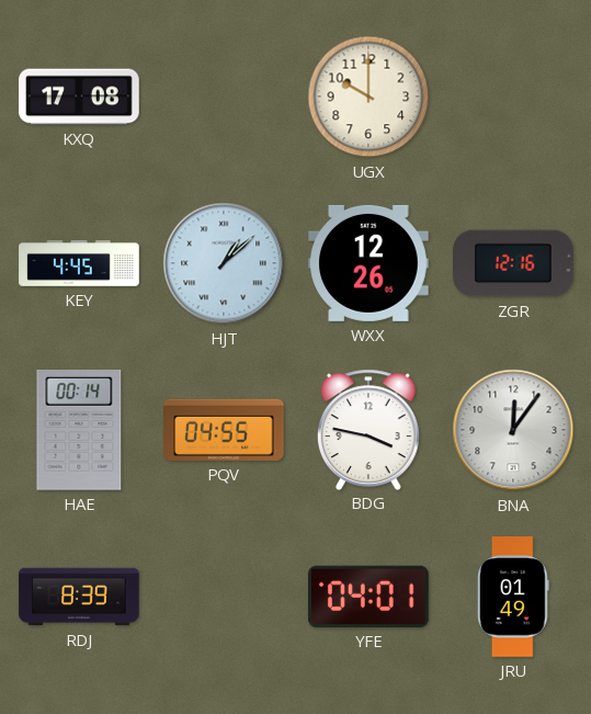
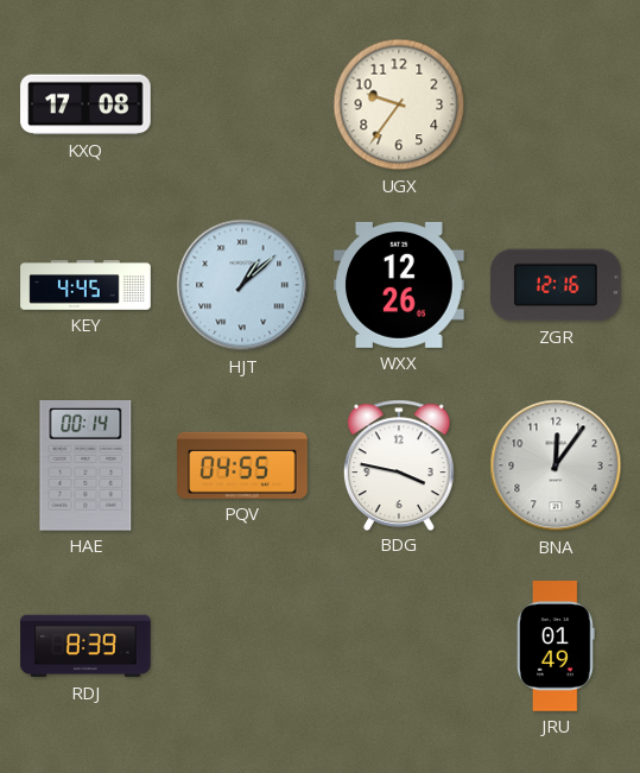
UGX: 10:00 -> 9:36 (399, 104)
YFE: 04:01 -> none (370, 597)
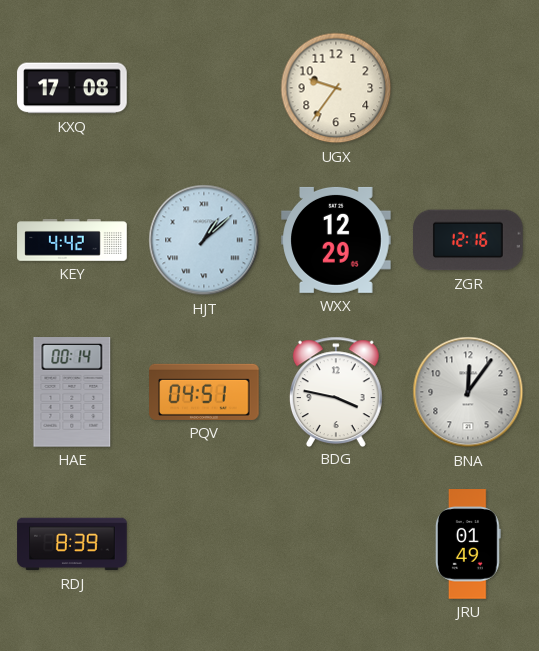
KEY: 4:45 -> 4:42 (72, 240)
WXX: 12:26 -> 12:29 (336, 240)
PQV: 04:55 -> 04:51 (204, 392)
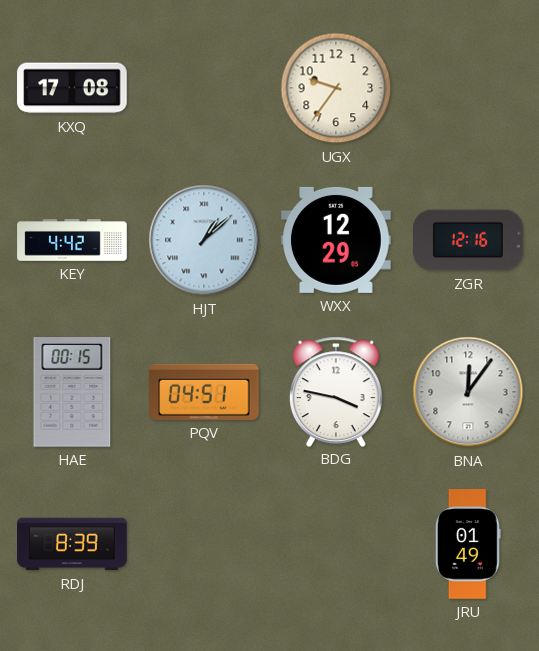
HAE: 00:14 -> 00:15 (72, 393)
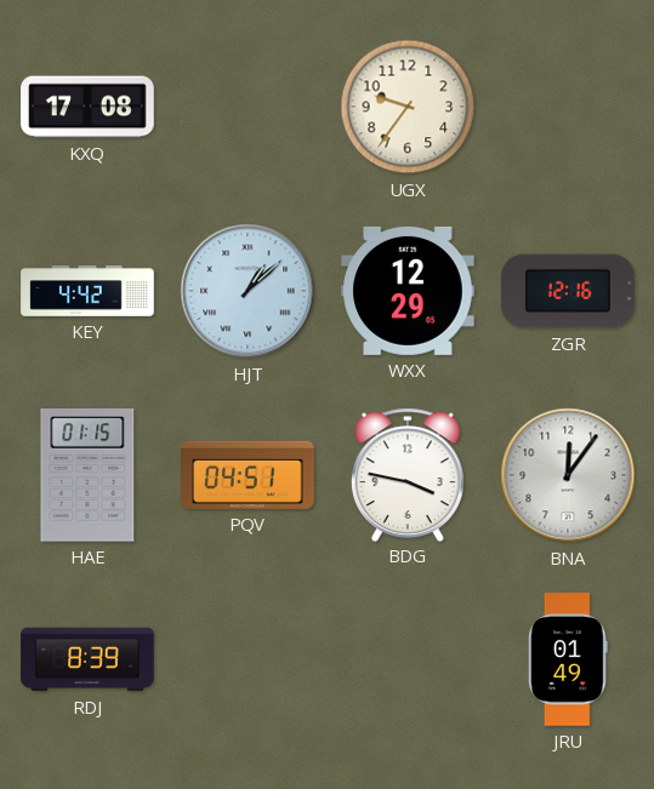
HAE: 00:15 -> 01:15 (87, 476)
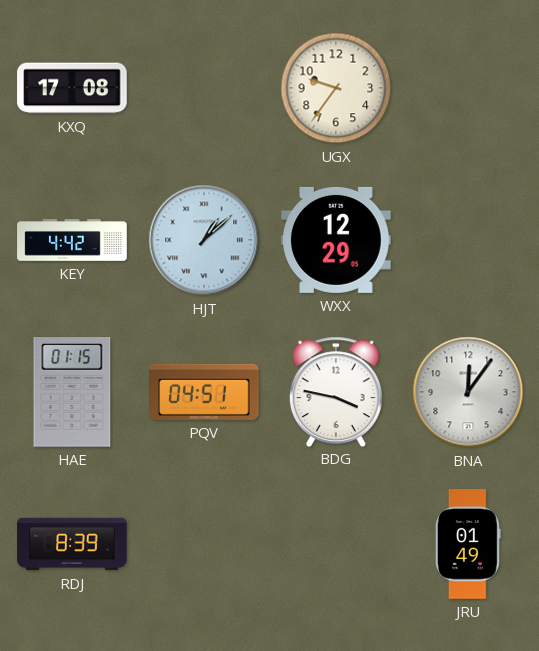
ZGR: 12:16 -> none (568, 291)
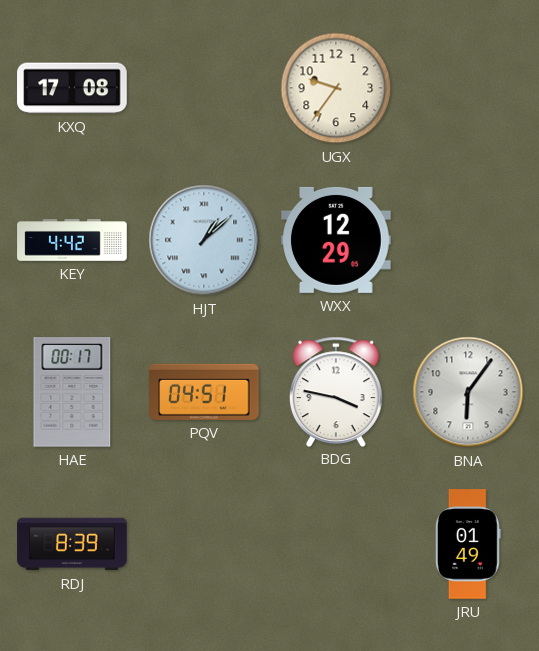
HAE: 01:15 -> 00:17 (72, 393)
BNA: 12:06 -> 6:06 (468, 392)
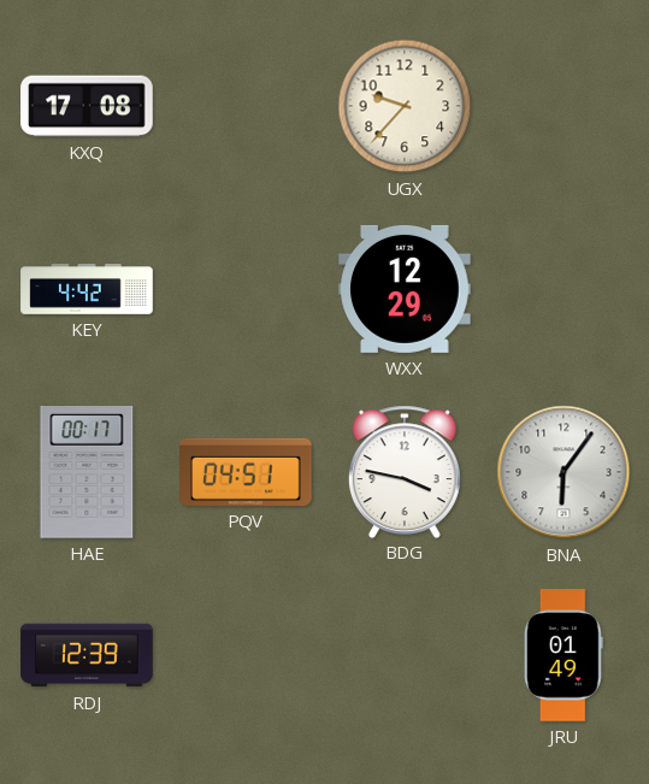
UGX: 9:36 -> 9:37 (405, 106)
HJT: 1:08 -> none (204, 240)
RDJ: 8:39 -> 12:39 (87, 655)
